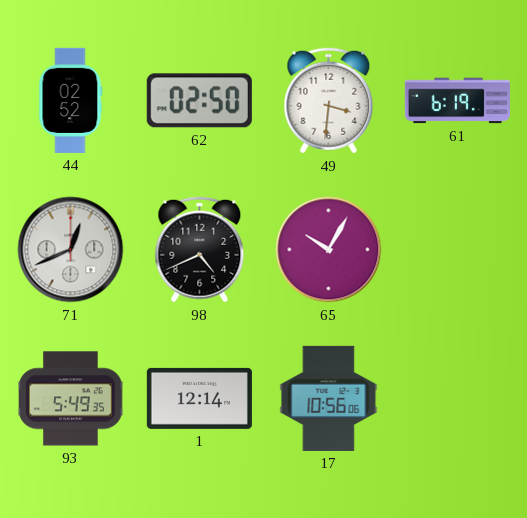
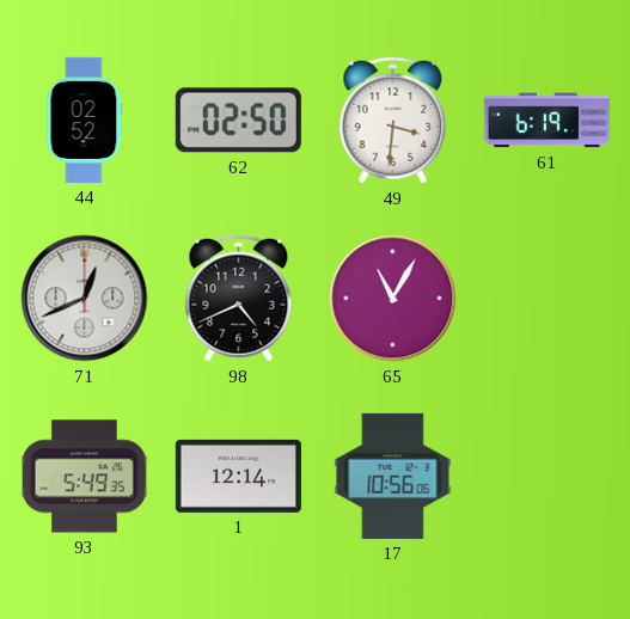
65: 10:05 -> 11:05 (393, 299)
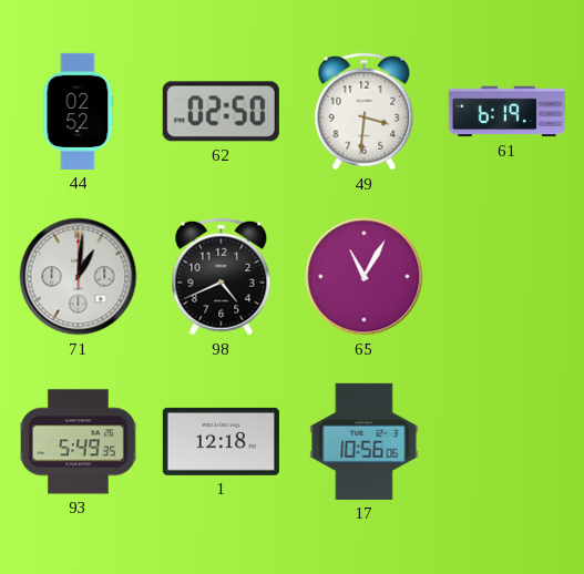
71: 12:41 -> 1:01 (79, 277)
1: 12:14 -> 12:18 (221, 441)
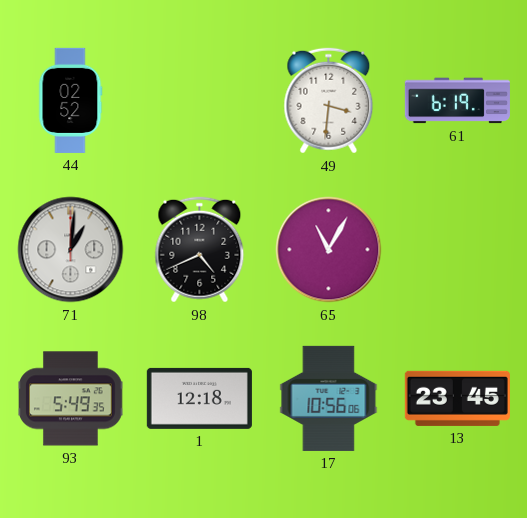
62: 02:50 -> none (221, 112)
13: none -> 23:45 (457, 398)
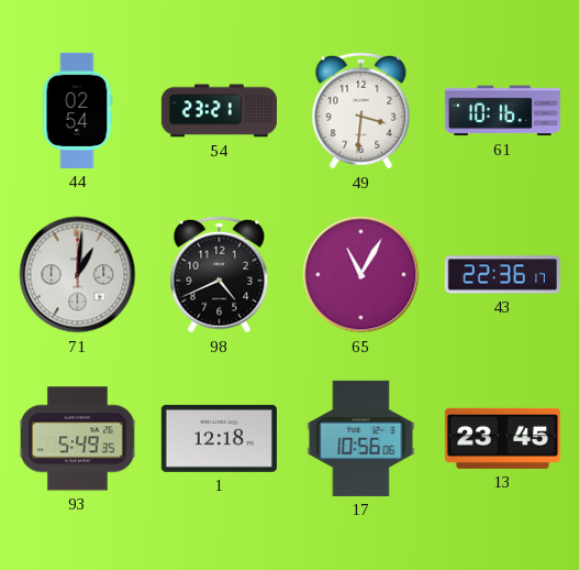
44: 02:52 -> 02:54 (78, 110)
54: none -> 23:21 (219, 111)
61: 6:19 -> 10:16 (502, 111)
43: none -> 22:36 (502, 275)
